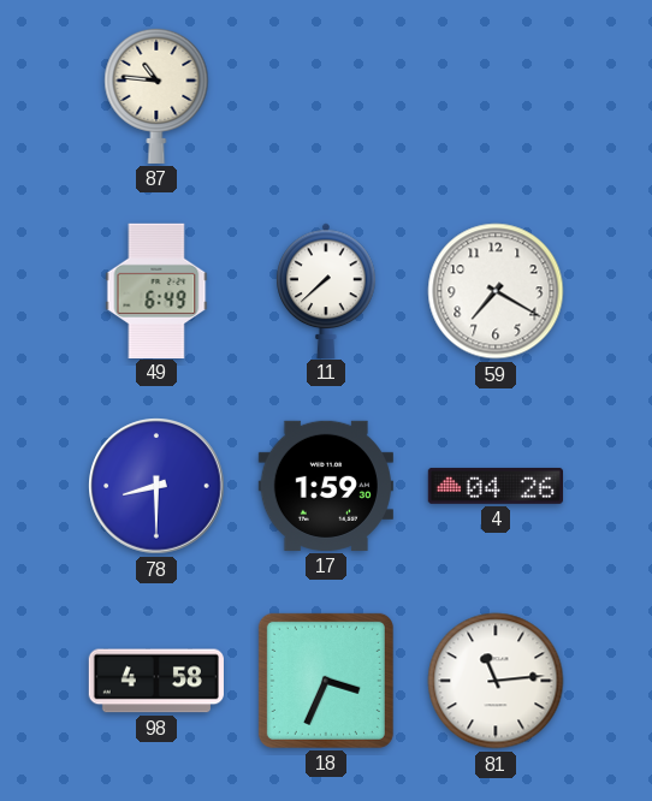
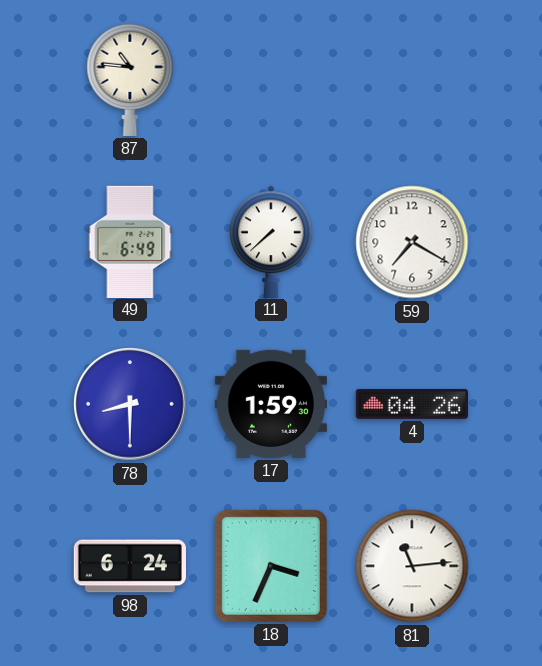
98: 4:58 -> 6:24 (130, 566)
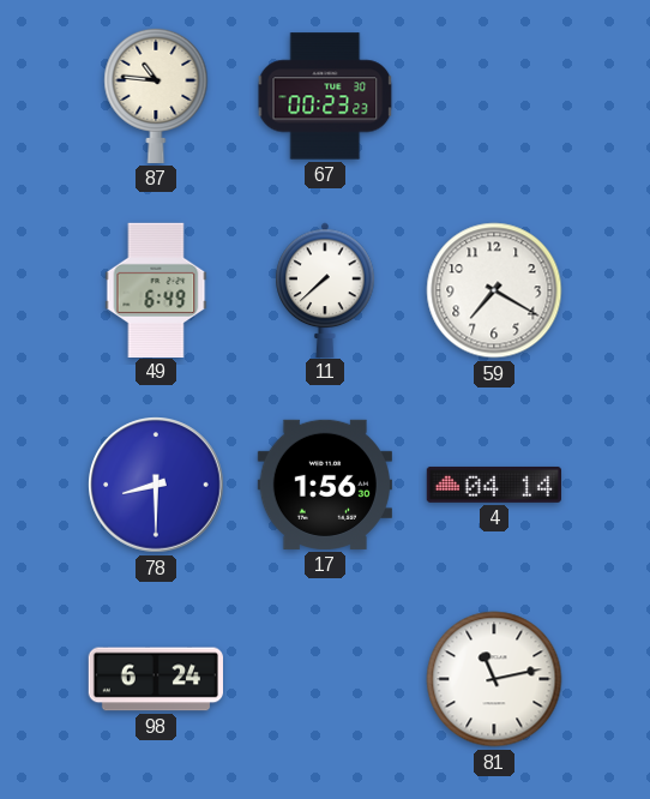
67: none -> 00:23 (325, 96)
17: 1:59 -> 1:56 (325, 485)
4: 04:26 -> 04:14 (493, 485)
18: 3:34 -> none (271, 566)
81: 11:14 -> 11:13 (494, 679)
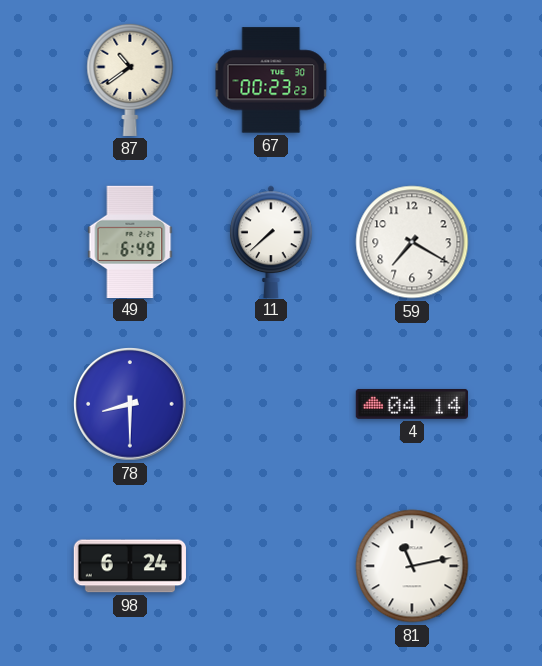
87: 10:46 -> 10:39 (130, 79)
17: 1:56 -> none (325, 485)
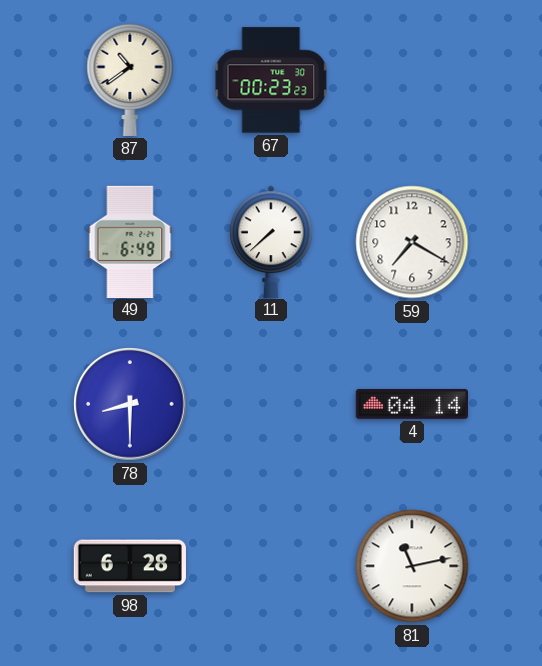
98: 6:24 -> 6:28 (130, 566)
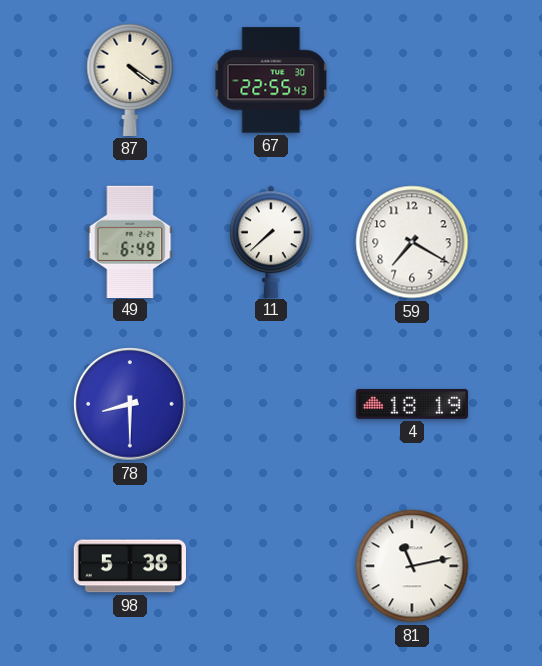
87: 10:39 -> 4:21 (130, 79)
67: 00:23 -> 22:55 (271, 80)
4: 04:14 -> 18:19 (411, 404)
98: 6:28 -> 5:38 (130, 566)
